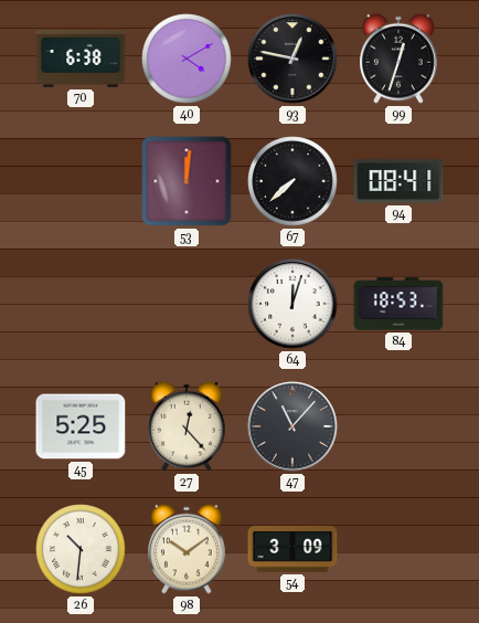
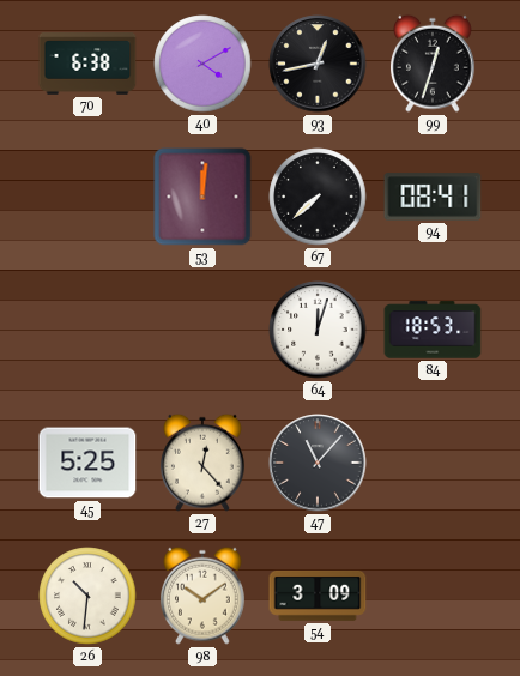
93: 12:47 -> 12:43 (318, 64)
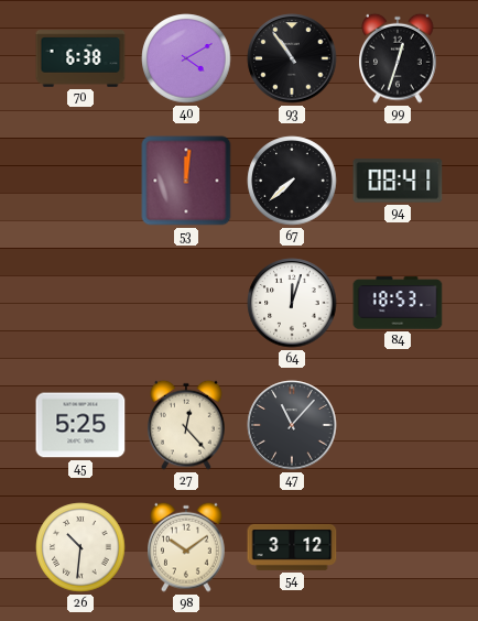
93: 12:43 -> 10:54 (292, 58)
54: 3:09 -> 3:12 (292, 547)
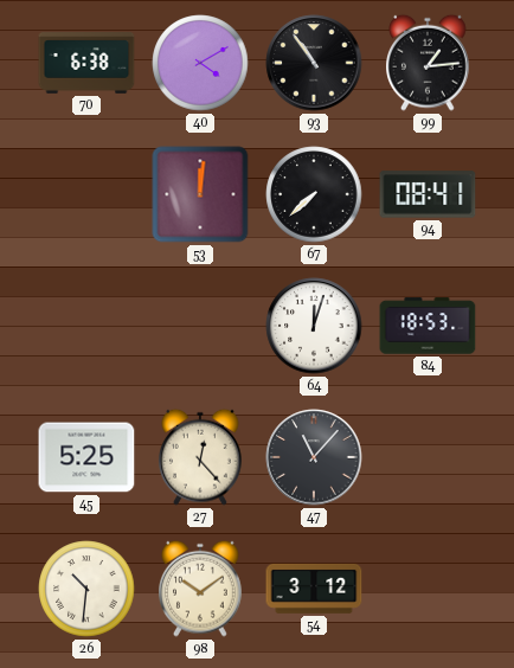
99: 12:33 -> 1:14 (429, 63)
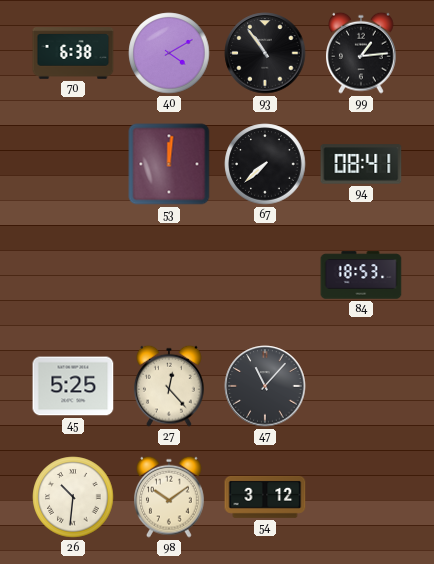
64: 12:03 -> none (314, 326)
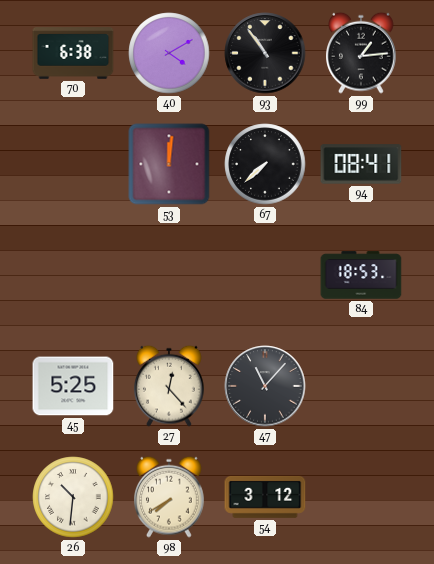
98: 10:09 -> 7:40 (170, 497)
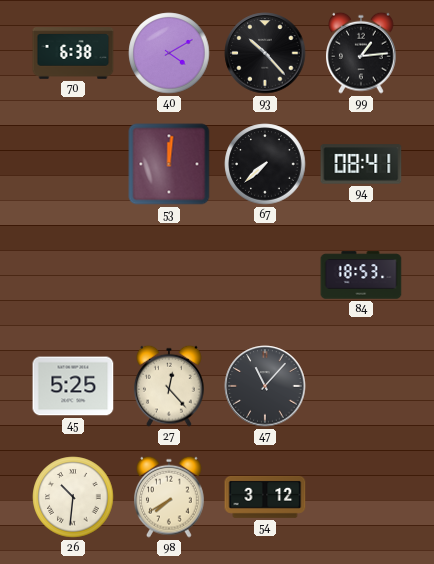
93: 10:54 -> 10:23 (265, 53)
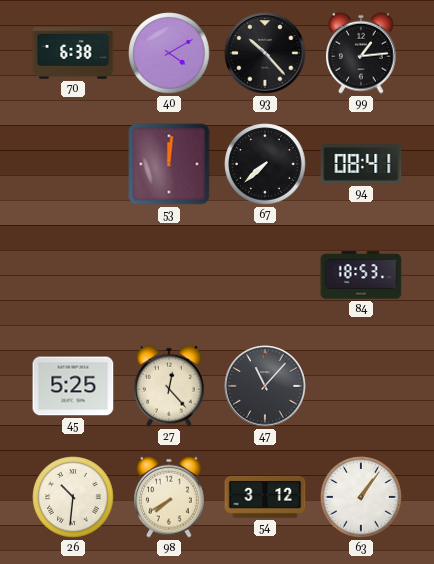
63: none -> 1:06 (361, 497)
